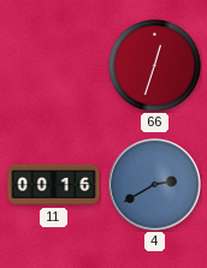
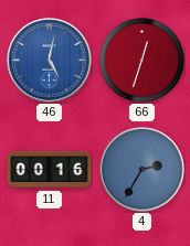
46: none -> 5:02 (50, 61)
4: 2:40 -> 2:35 (142, 170)
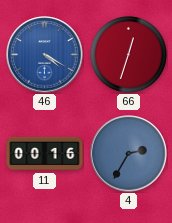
46: 5:02 -> 4:20 (45, 55)
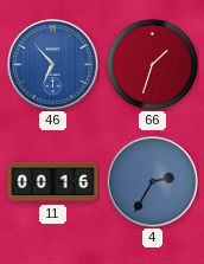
46: 4:20 -> 6:53 (53, 65)
66: 12:33 -> 1:33 (152, 64)
